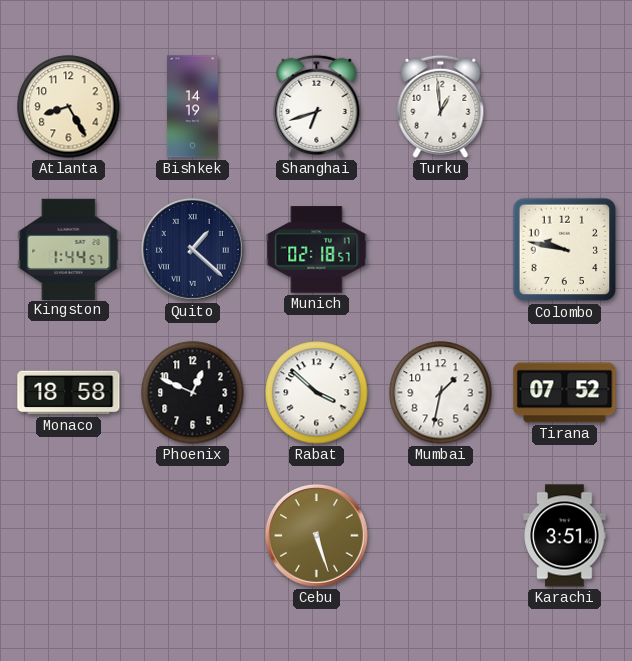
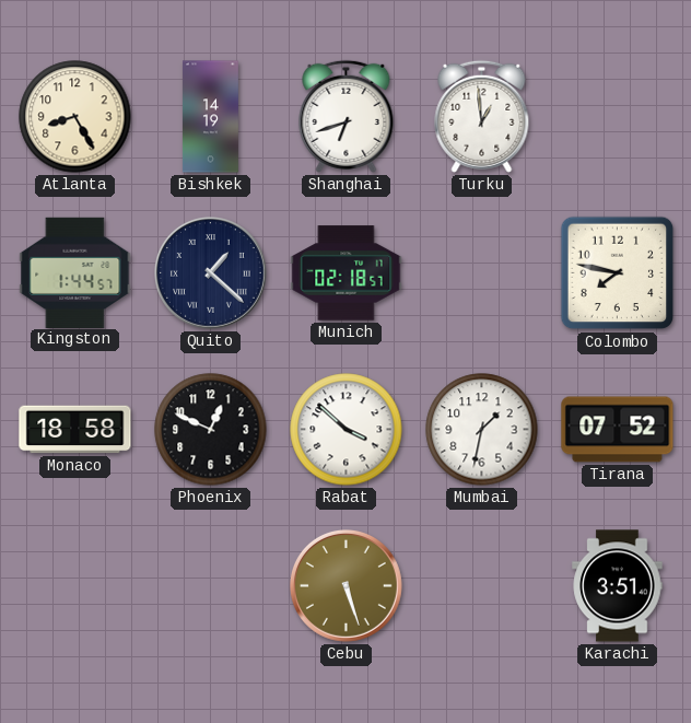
Colombo: 9:47 -> 7:47 (618, 273)
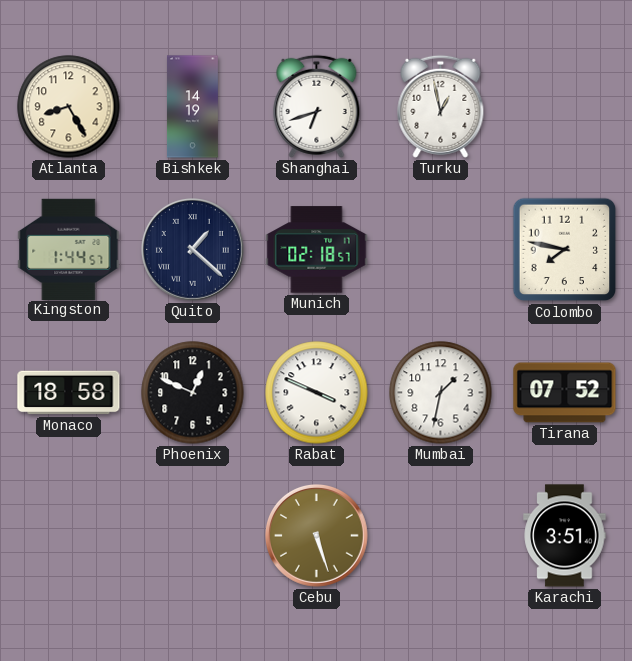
Turku: 12:59 -> 12:58 (441, 106)
Rabat: 3:52 -> 3:49 (317, 393)
